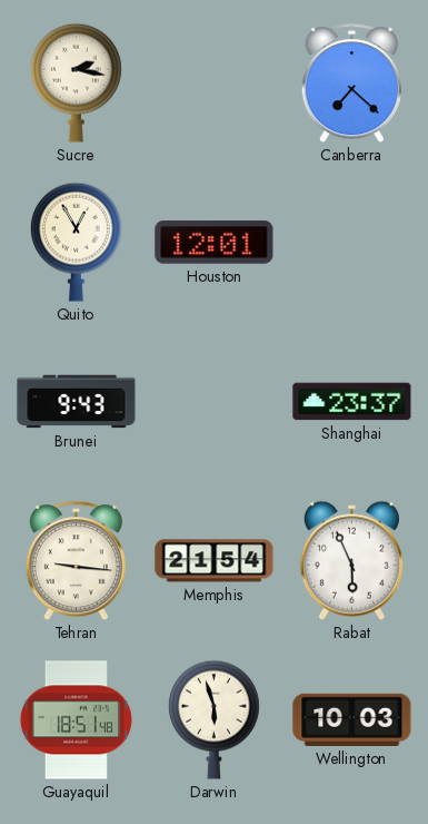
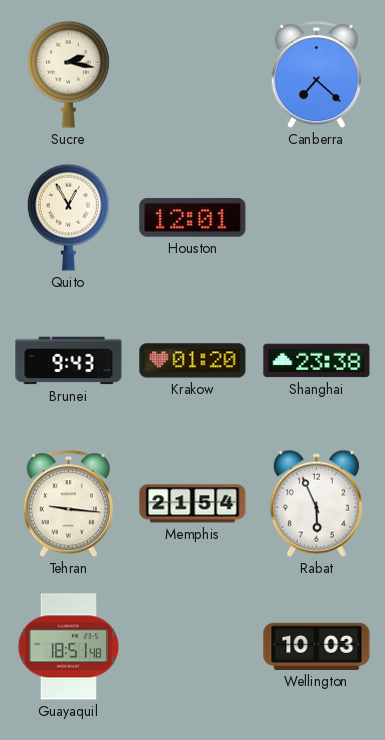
Krakow: none -> 01:20 (193, 361)
Shanghai: 23:37 -> 23:38 (317, 361)
Darwin: 5:57 -> none (213, 719)
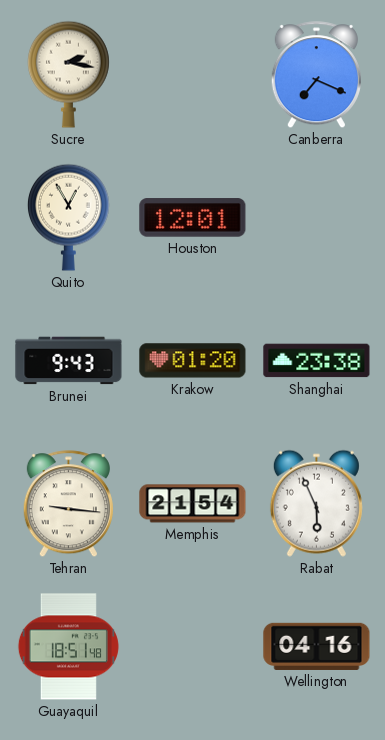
Canberra: 7:22 -> 7:19 (316, 75)
Wellington: 10:03 -> 04:16 (317, 646)
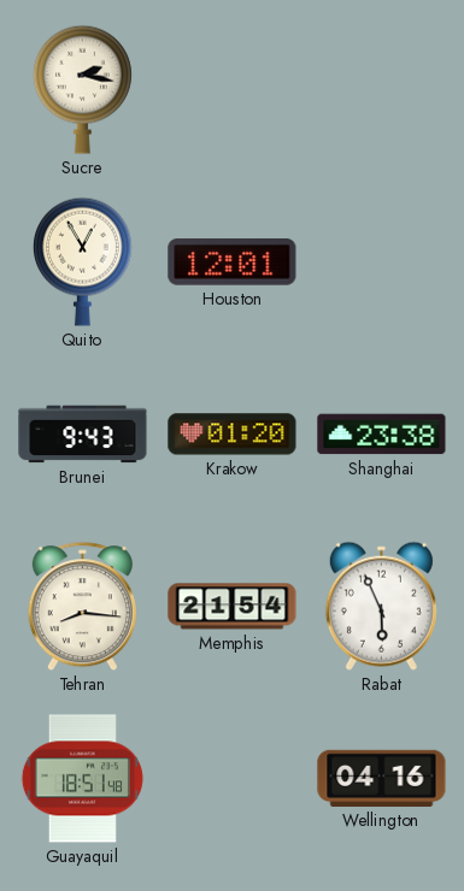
Canberra: 7:19 -> none (316, 75)
Tehran: 9:16 -> 8:16 (82, 607)
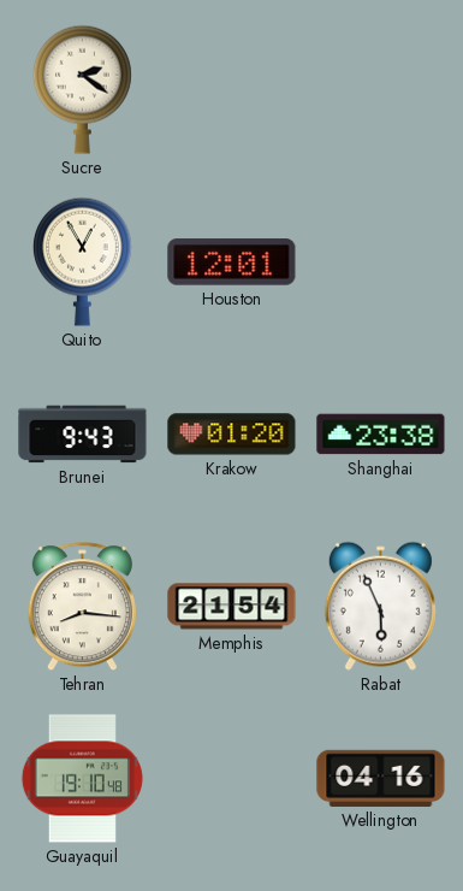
Sucre: 2:17 -> 2:21 (82, 89)
Guayaquil: 18:51 -> 19:10 (82, 779)
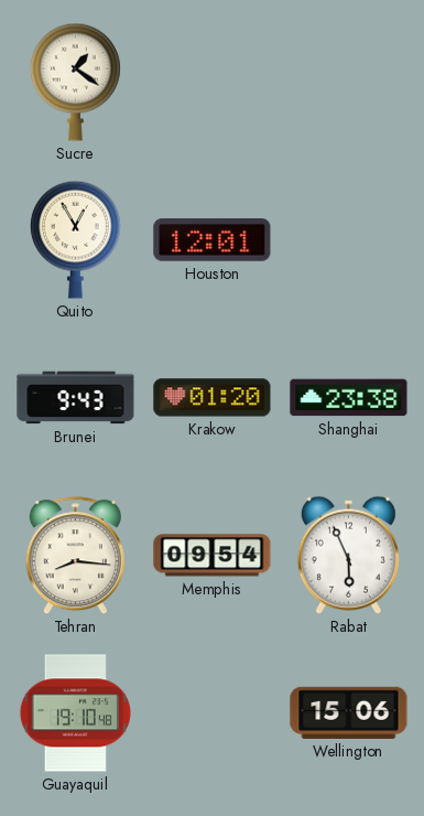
Sucre: 2:21 -> 1:21 (75, 82)
Memphis: 21:54 -> 09:54 (213, 556)
Wellington: 04:16 -> 15:06 (349, 712)
